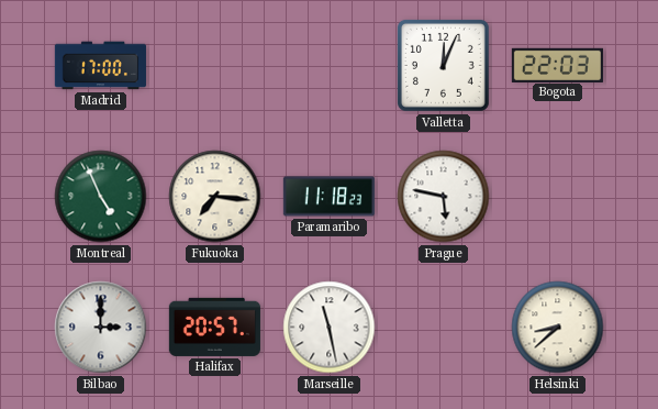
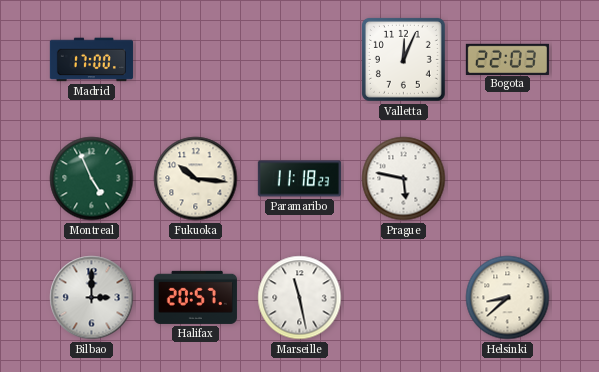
Fukuoka: 7:16 -> 10:16 (196, 179)
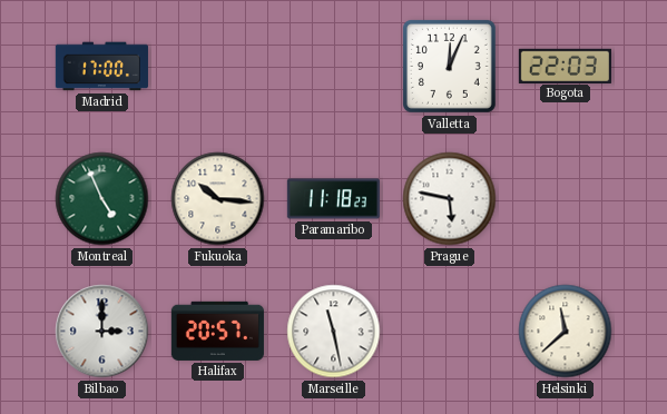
Helsinki: 8:38 -> 11:38 (566, 332)
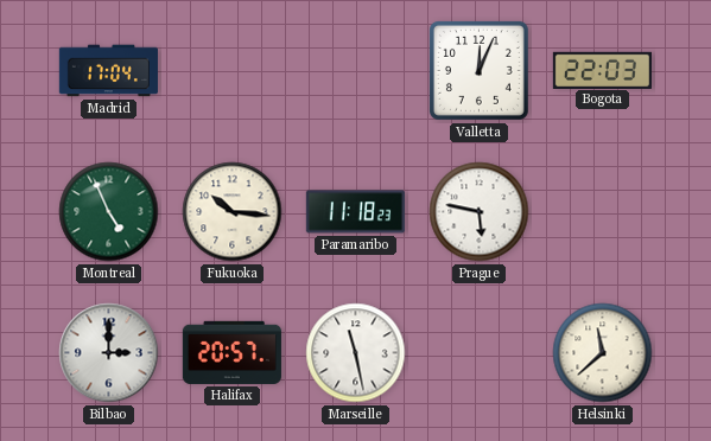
Madrid: 17:00 -> 17:04 (108, 71)
